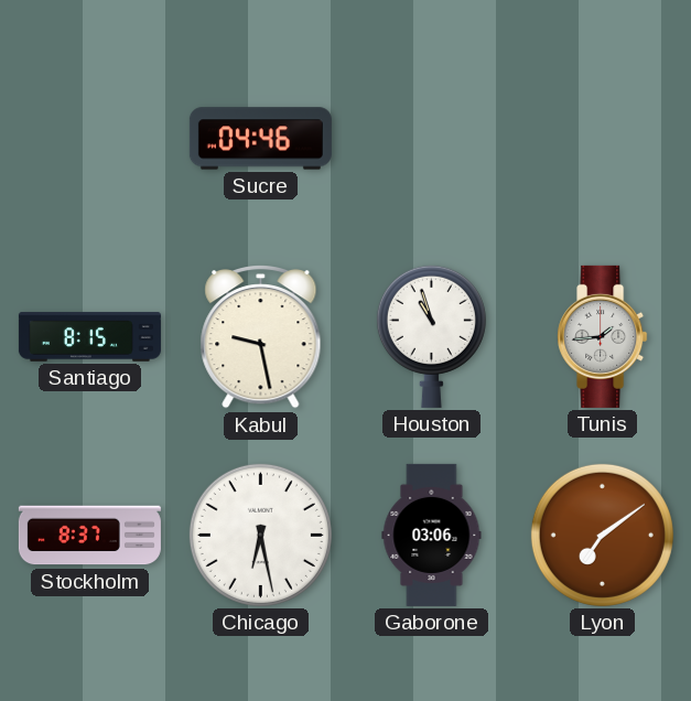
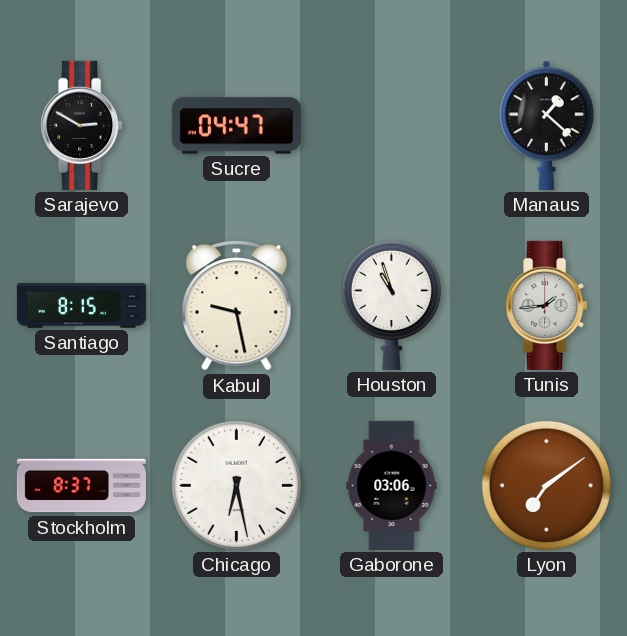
Sarajevo: none -> 2:50 (82, 125)
Sucre: 04:46 -> 04:47 (236, 126)
Manaus: none -> 1:22 (547, 125)
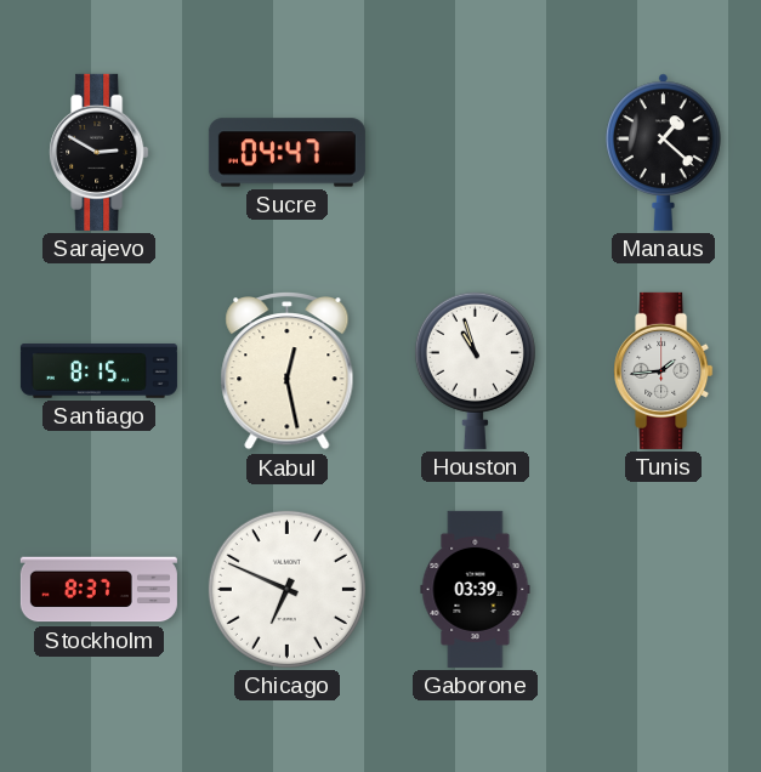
Kabul: 9:28 -> 12:28 (288, 371)
Chicago: 6:28 -> 6:49 (286, 589)
Gaborone: 03:06 -> 03:39 (476, 589)
Lyon: 7:09 -> none (546, 485)
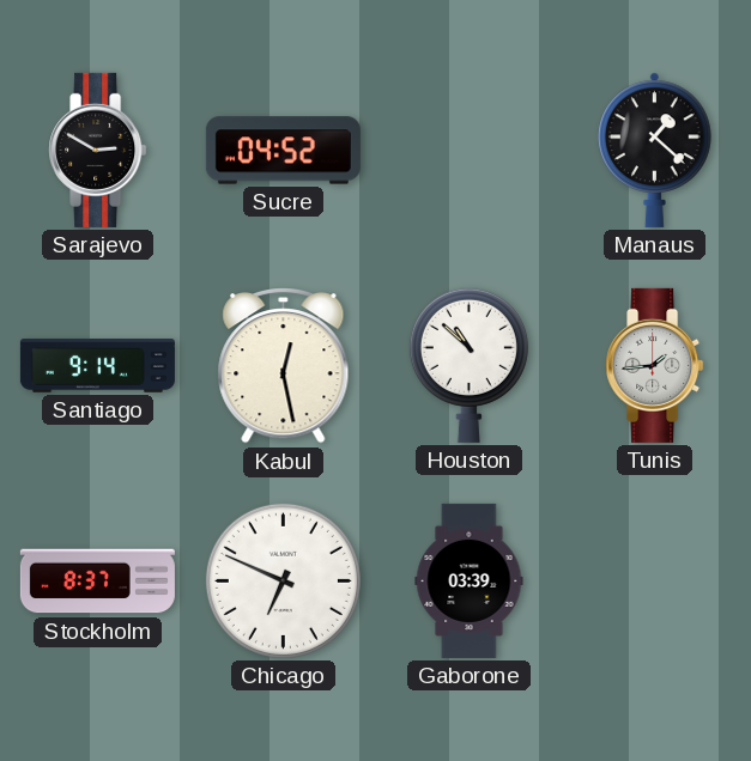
Sucre: 04:47 -> 04:52 (283, 151)
Santiago: 8:15 -> 9:14 (97, 366)
Houston: 10:57 -> 10:52 (468, 365)
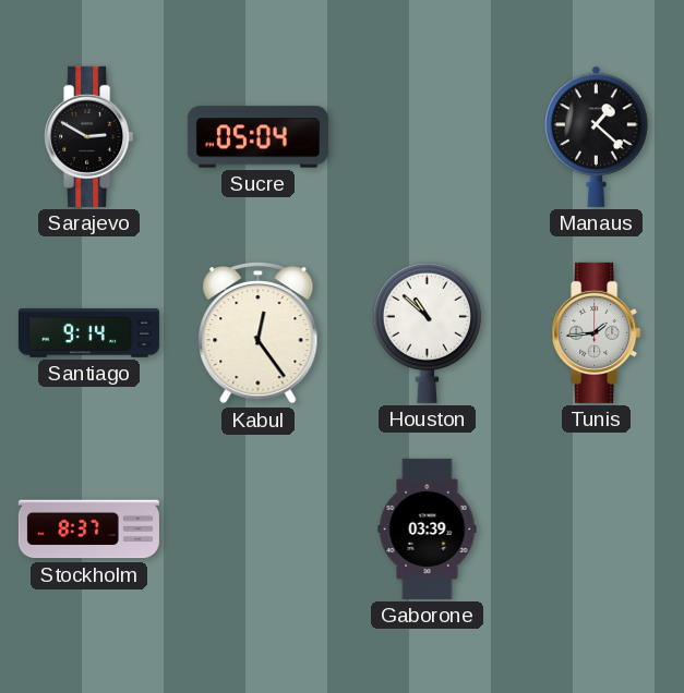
Sucre: 04:52 -> 05:04 (257, 137)
Kabul: 12:28 -> 12:24 (259, 333)
Chicago: 6:49 -> none (283, 580)
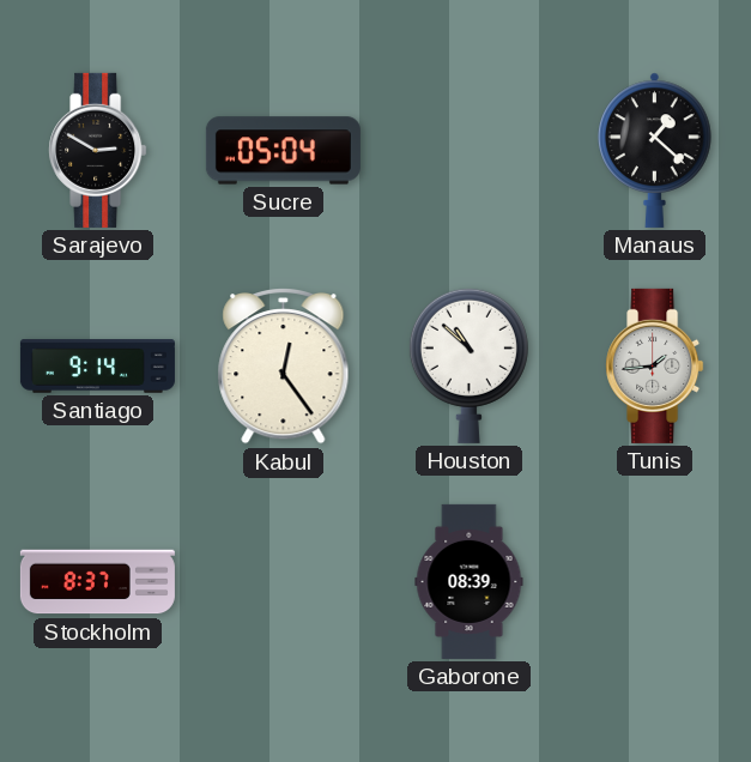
Gaborone: 03:39 -> 08:39 (470, 581)
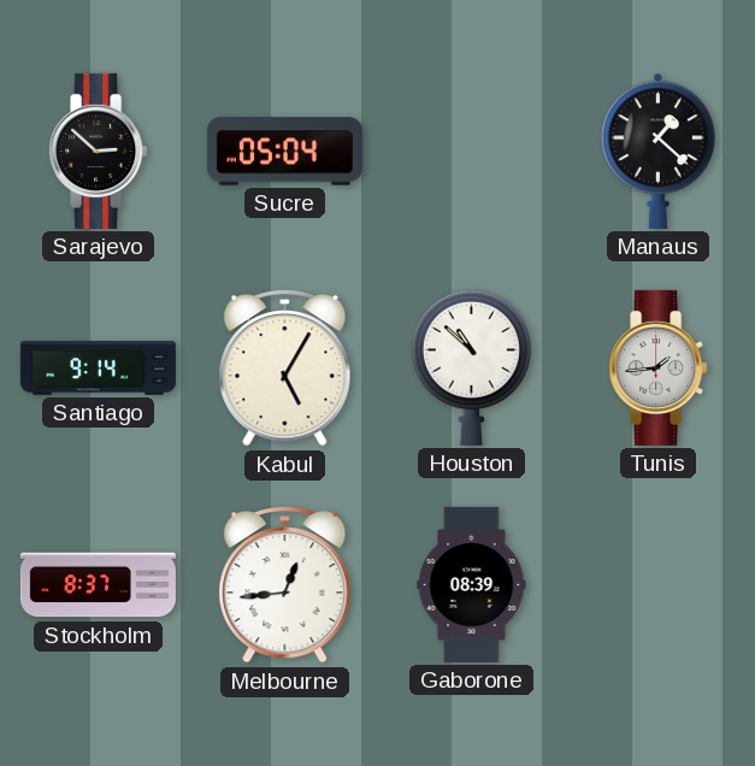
Sarajevo: 2:50 -> 2:52 (99, 151)
Kabul: 12:24 -> 5:05 (285, 369)
Melbourne: none -> 12:44 (285, 585)
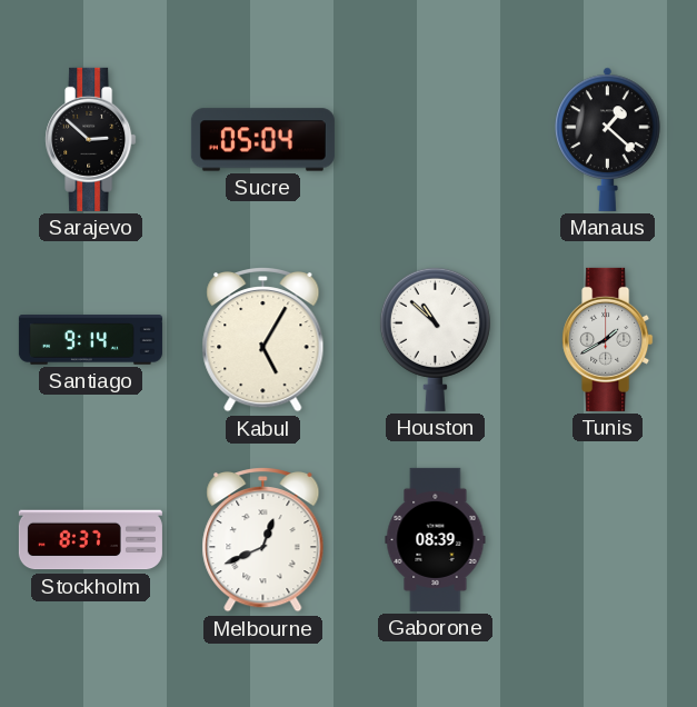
Tunis: 1:44 -> 1:40 (608, 339)
Melbourne: 12:44 -> 12:41 (263, 540)
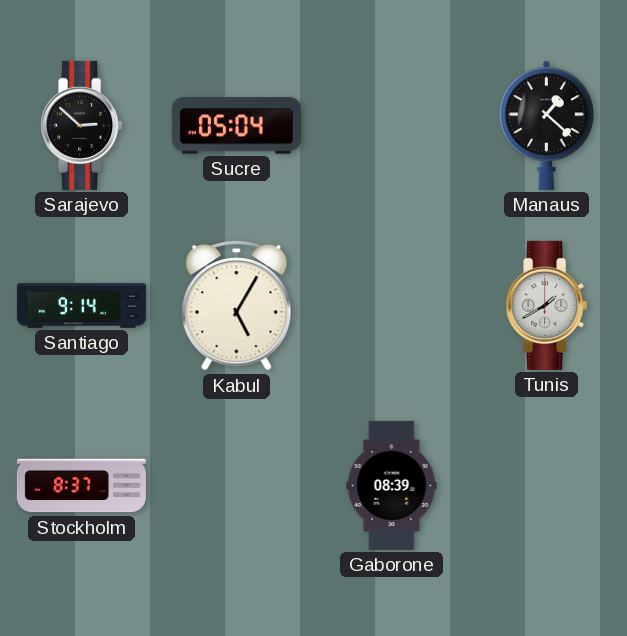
Houston: 10:52 -> none (435, 339)
Melbourne: 12:41 -> none (263, 540)
